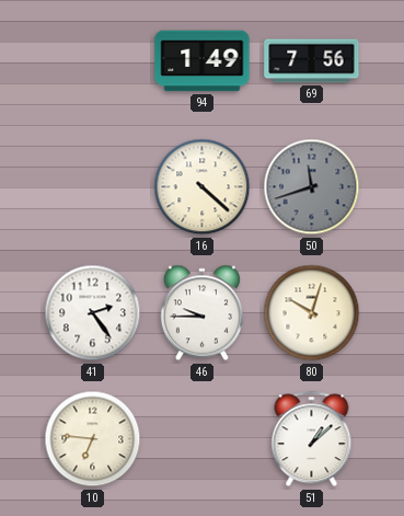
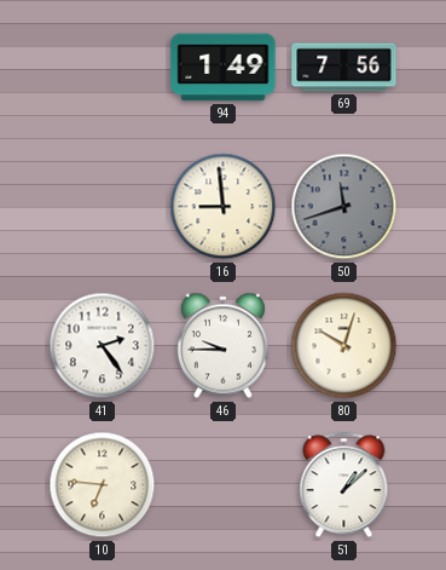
16: 4:22 -> 8:59 (224, 207)
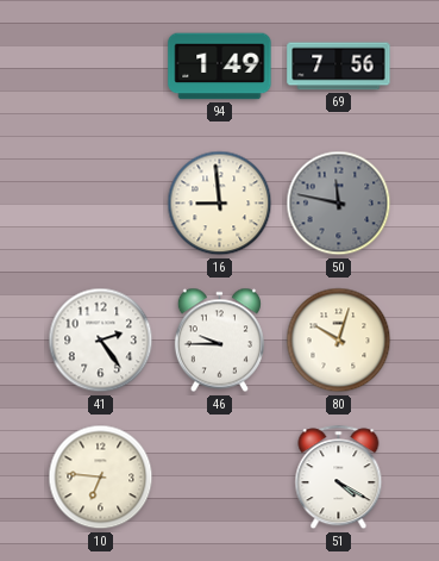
50: 11:42 -> 11:47 (339, 204)
51: 1:08 -> 4:20 (339, 478)
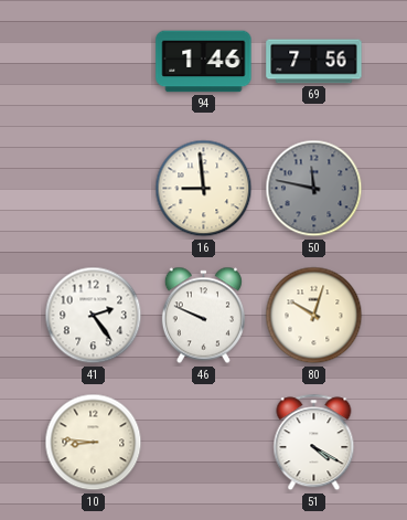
94: 1:49 -> 1:46 (204, 62)
46: 9:45 -> 9:49 (203, 316)
10: 6:46 -> 8:46 (94, 443)
